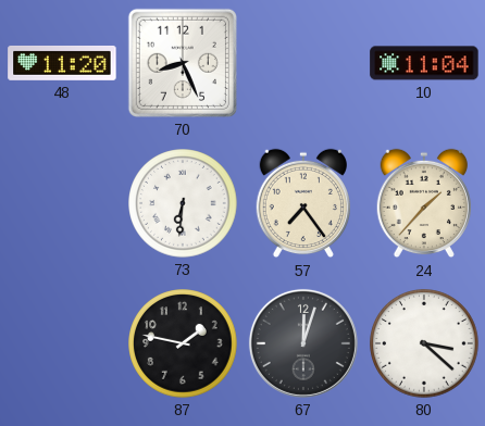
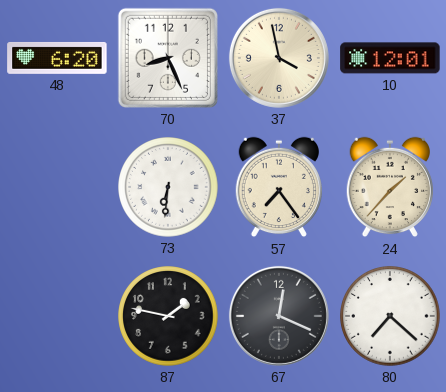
48: 11:20 -> 6:20 (57, 58)
37: none -> 3:58 (279, 58)
10: 11:04 -> 12:01 (390, 58)
67: 12:03 -> 12:19 (279, 316)
80: 3:22 -> 7:22 (390, 316)
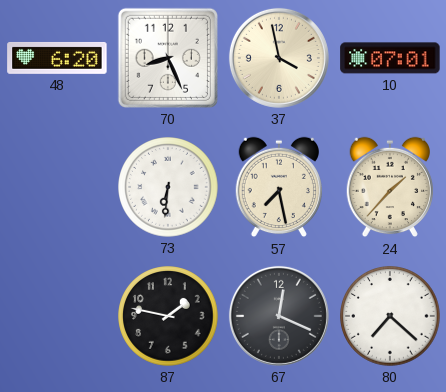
10: 12:01 -> 07:01 (390, 58)
57: 7:24 -> 7:28 (278, 187)
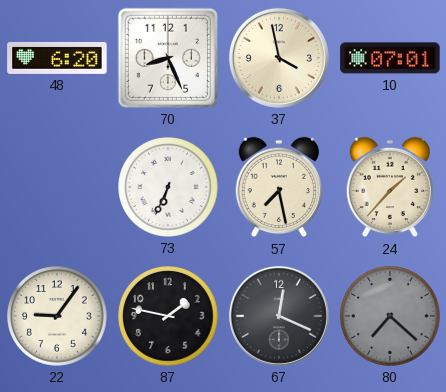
73: 6:31 -> 6:34 (168, 187)
22: none -> 9:06 (57, 316)
80 dial: white -> grey (390, 316)
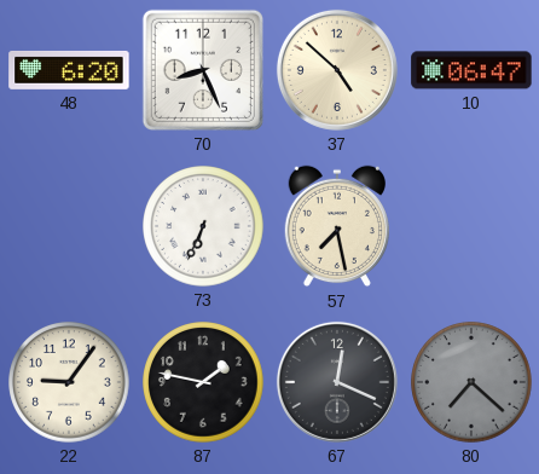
37: 3:58 -> 4:52 (337, 70)
10: 07:01 -> 06:47 (471, 70)
24: 1:37 -> none (389, 187)
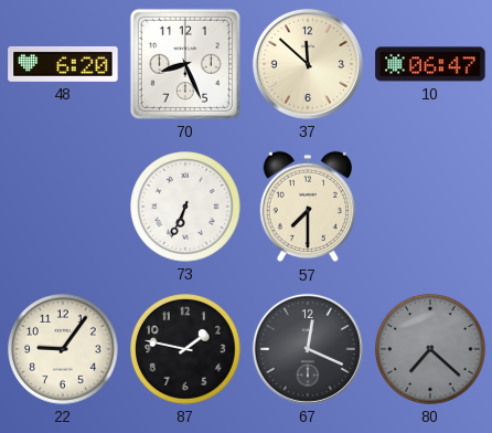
37: 4:52 -> 11:52 (308, 64)
57: 7:28 -> 7:30 (307, 207)
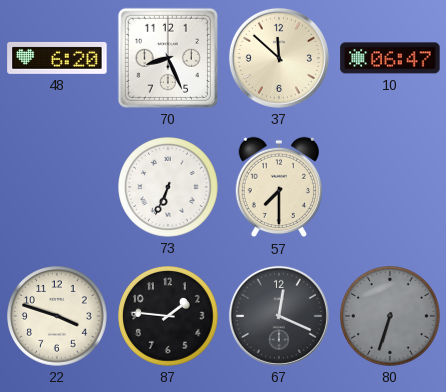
22: 9:06 -> 3:48 (57, 316)
87: 1:47 -> 1:46 (168, 316)
80: 7:22 -> 6:33 (390, 316)
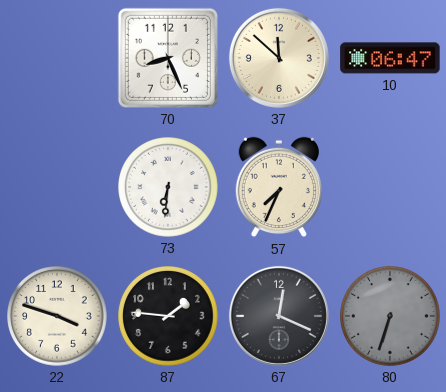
48: 6:20 -> none (57, 58)
73: 6:34 -> 6:31 (168, 187)
57: 7:30 -> 7:34 (278, 187)
